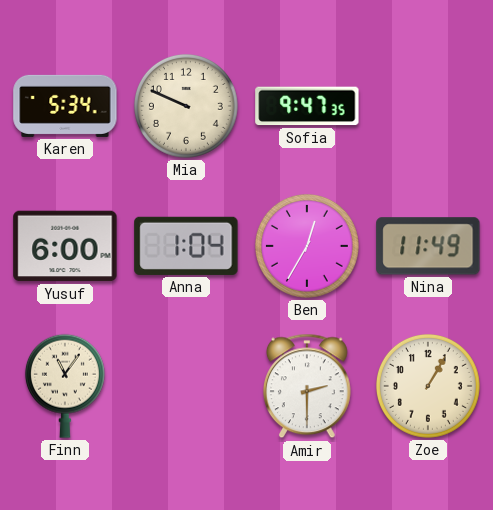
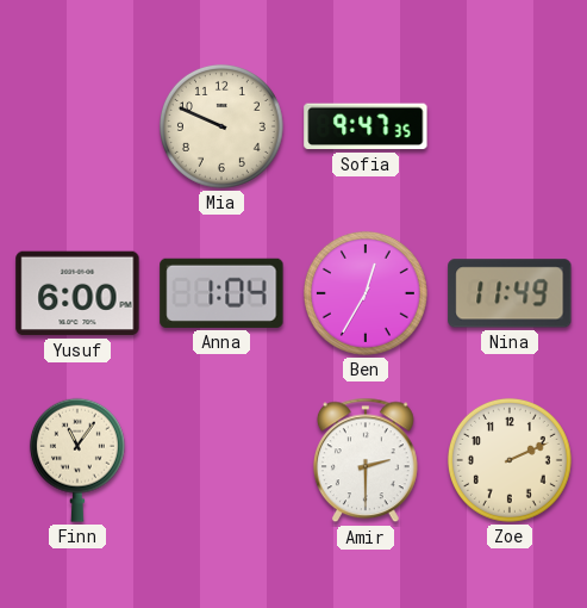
Karen: 5:34 -> none (65, 106)
Zoe: 1:05 -> 2:11 (510, 460)
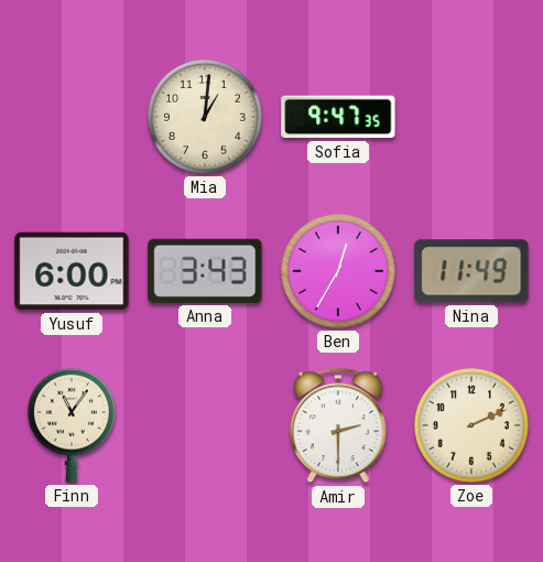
Mia: 9:49 -> 1:01 (205, 117)
Anna: 1:04 -> 3:43 (205, 271)
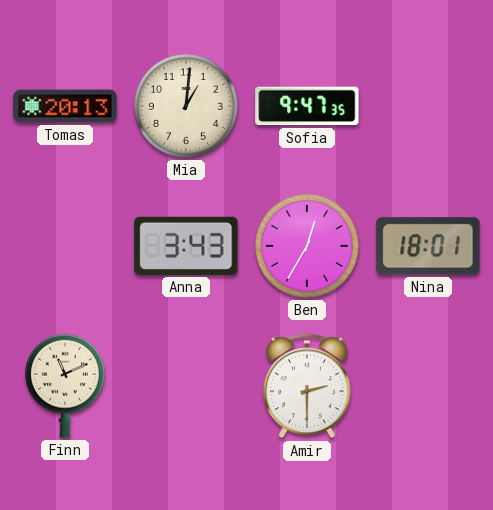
Tomas: none -> 20:13 (65, 106)
Yusuf: 6:00 -> none (72, 271)
Nina: 11:49 -> 18:01 (428, 246)
Finn: 11:06 -> 11:11 (65, 386)
Zoe: 2:11 -> none (471, 425)
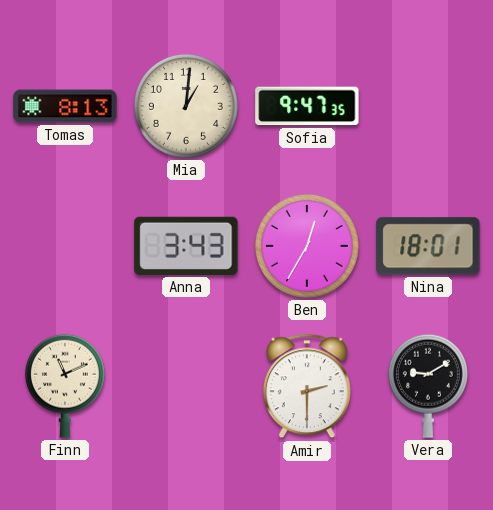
Tomas: 20:13 -> 8:13 (65, 106)
Vera: none -> 9:10 (428, 386)
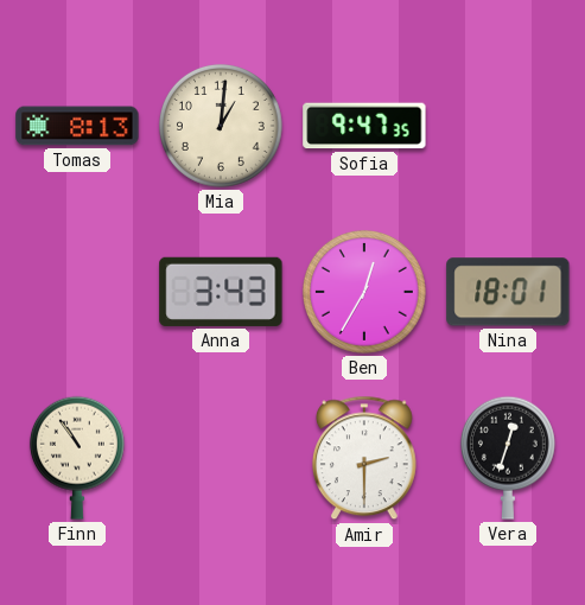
Finn: 11:11 -> 10:54 (77, 458)
Vera: 9:10 -> 12:33 (508, 458)
